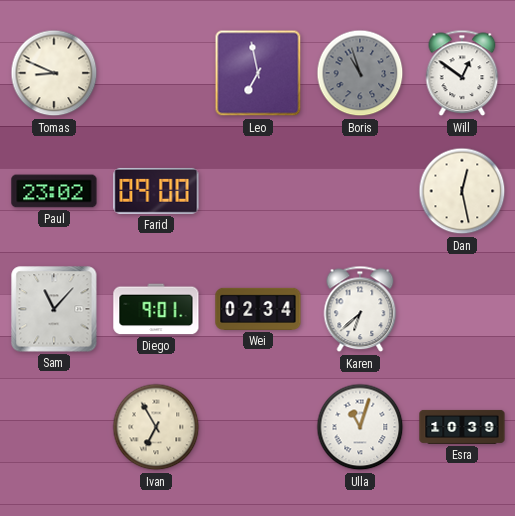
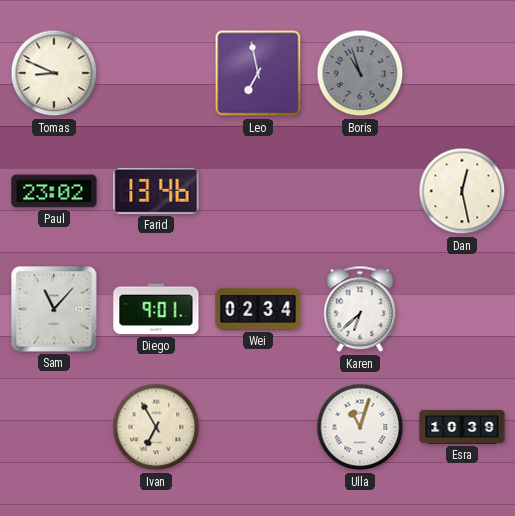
Will: 12:51 -> none (462, 73)
Farid: 09:00 -> 13:46 (156, 191)
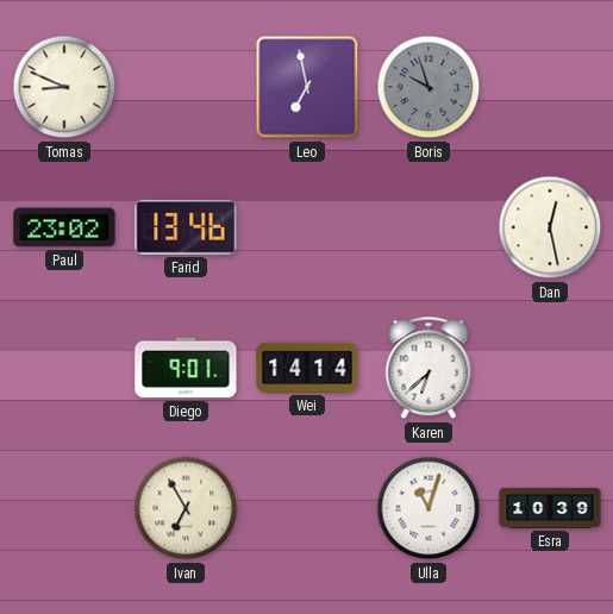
Boris: 10:57 -> 9:57 (429, 87)
Sam: 11:07 -> none (54, 309)
Wei: 02:34 -> 14:14 (307, 368)
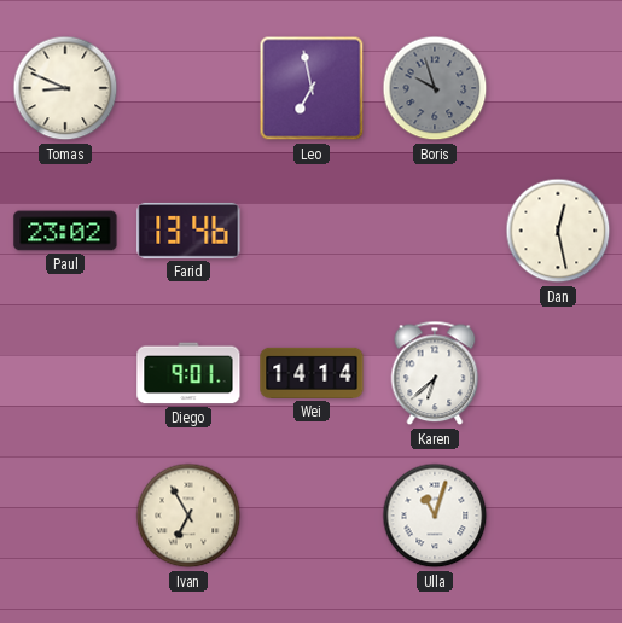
Esra: 10:39 -> none (550, 508)
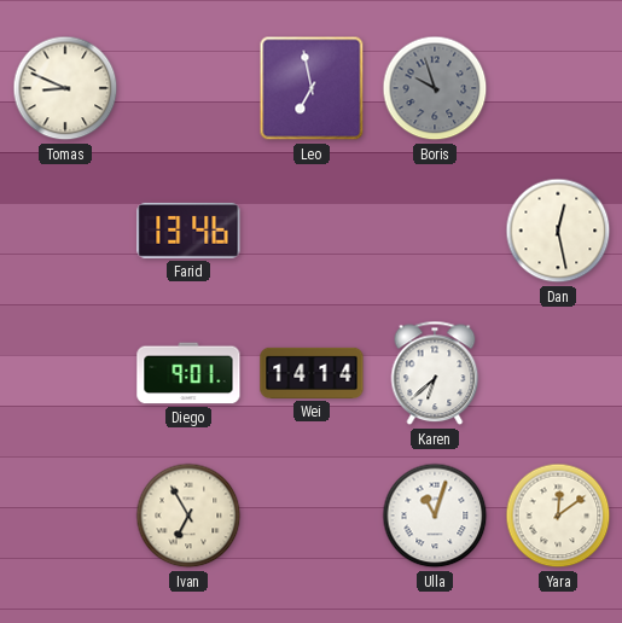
Paul: 23:02 -> none (65, 231)
Yara: none -> 12:09 (558, 516)
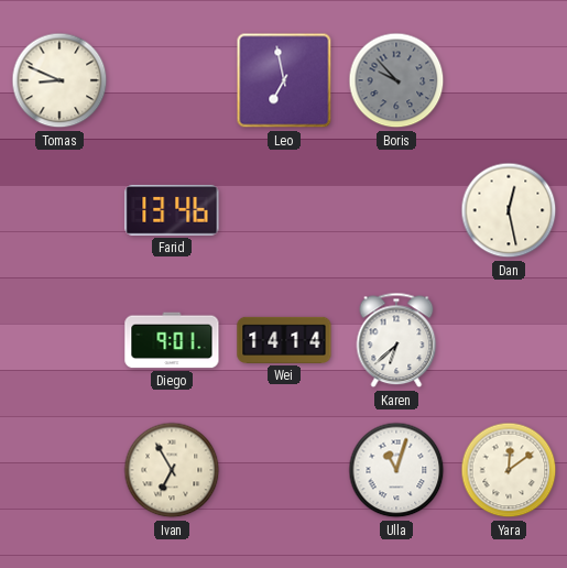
Boris: 9:57 -> 9:53 (396, 80)
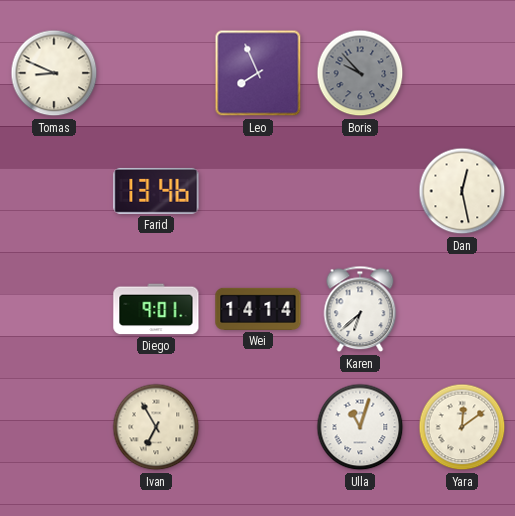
Leo: 6:58 -> 7:56 (258, 73)
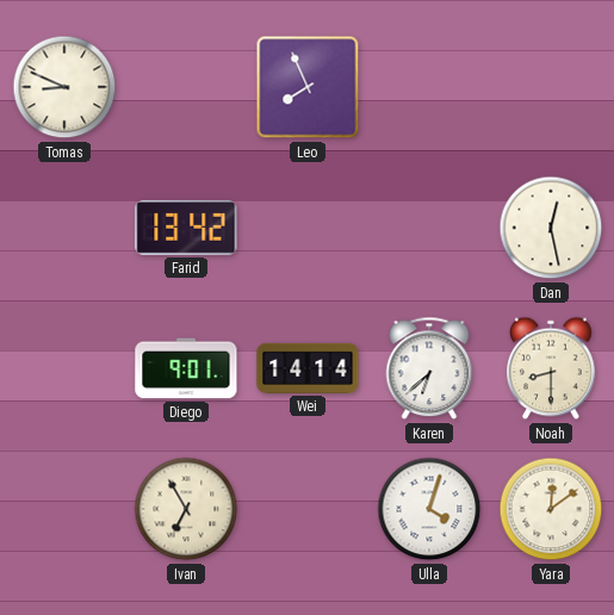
Boris: 9:53 -> none (360, 73)
Farid: 13:46 -> 13:42 (186, 228)
Noah: none -> 8:30 (551, 368)
Ulla: 11:03 -> 4:03 (429, 509)
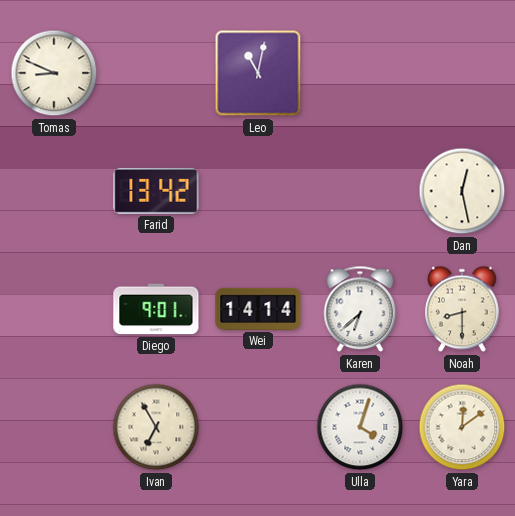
Leo: 7:56 -> 11:02 (258, 73)
